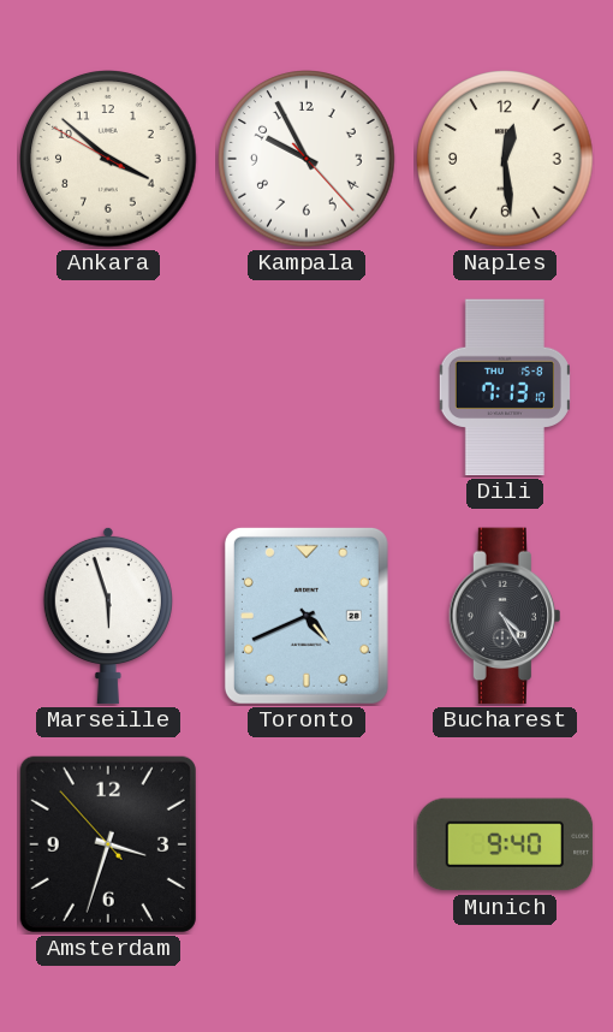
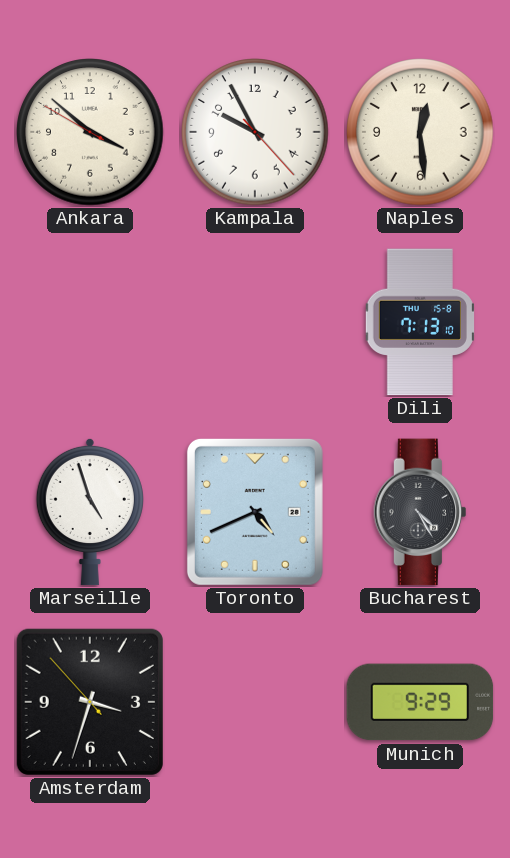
Marseille: 5:57 -> 4:57 (90, 512)
Munich: 9:40 -> 9:29 (420, 702)
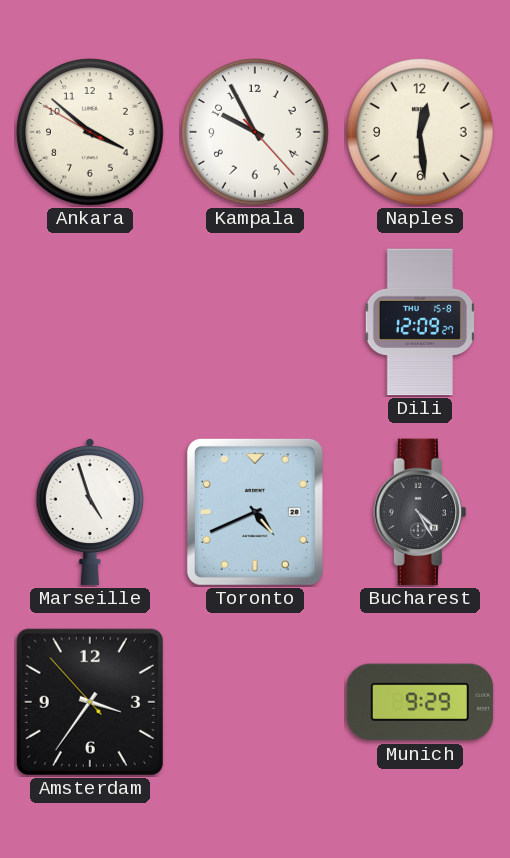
Dili: 7:13 -> 12:09 (420, 322)
Amsterdam: 3:32 -> 3:35 (90, 702)
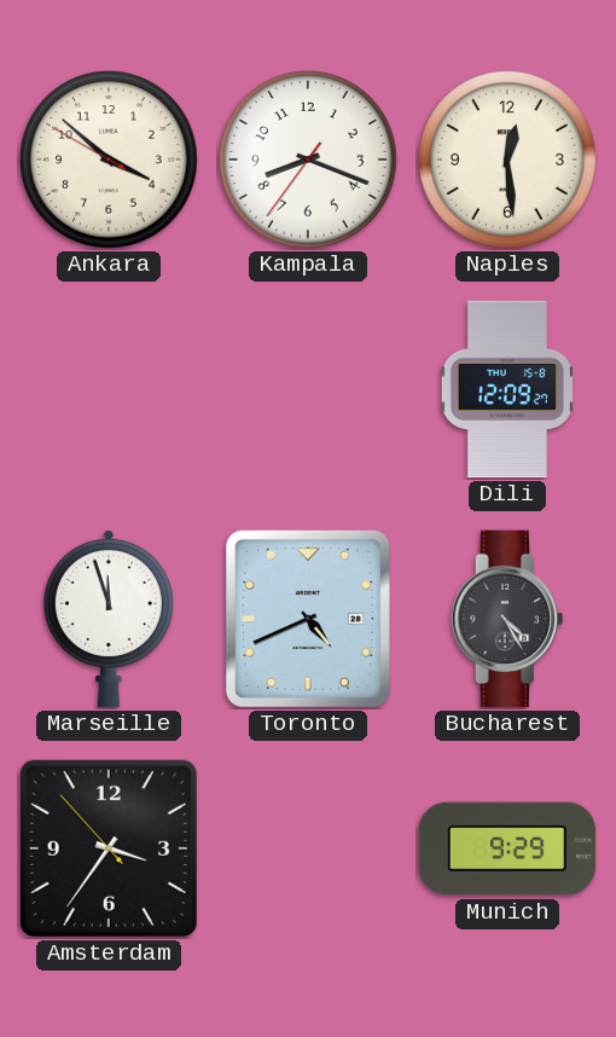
Kampala: 9:55 -> 8:18 (308, 160)
Marseille: 4:57 -> 11:57 (109, 619)
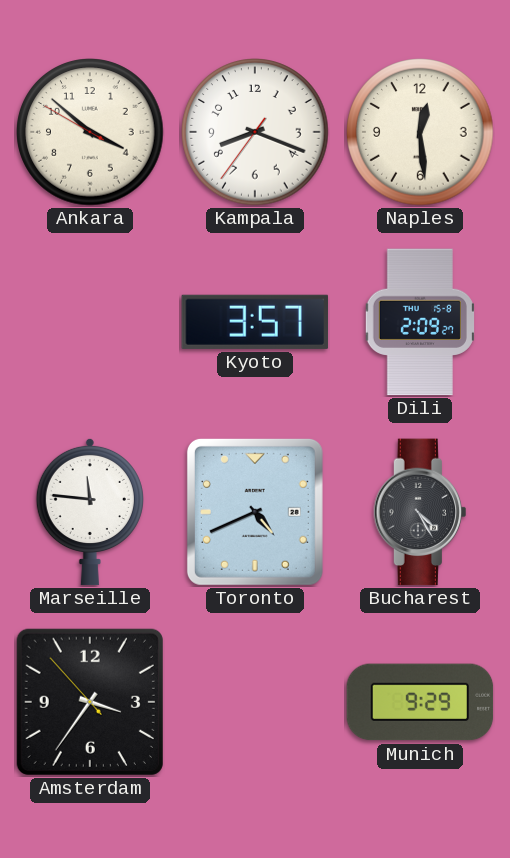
Kyoto: none -> 3:57 (255, 322)
Dili: 12:09 -> 2:09 (420, 322)
Marseille: 11:57 -> 11:46 (90, 512)
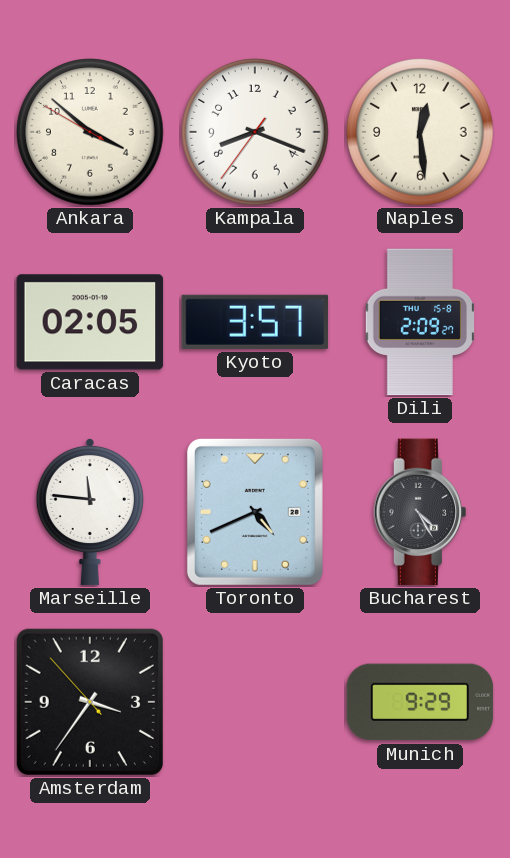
Caracas: none -> 02:05 (90, 322)
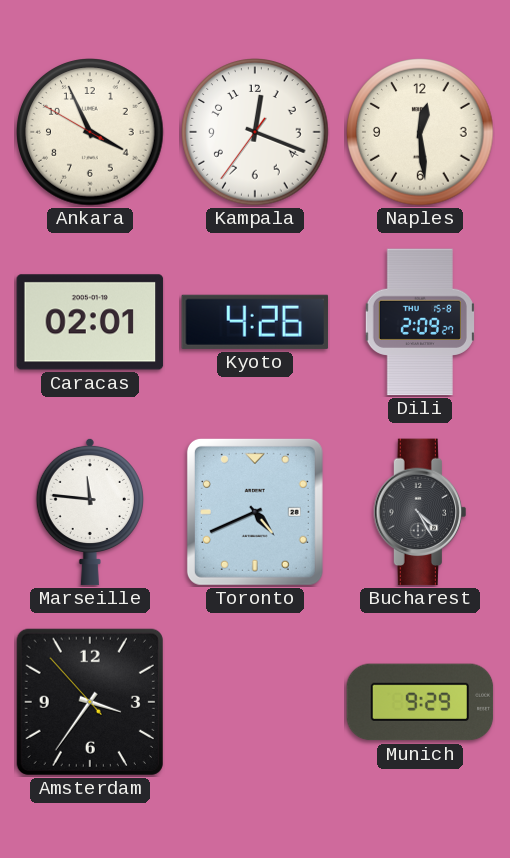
Ankara: 3:51 -> 3:55 (90, 132)
Kampala: 8:18 -> 12:18 (255, 132)
Caracas: 02:05 -> 02:01 (90, 322)
Kyoto: 3:57 -> 4:26 (255, 322)
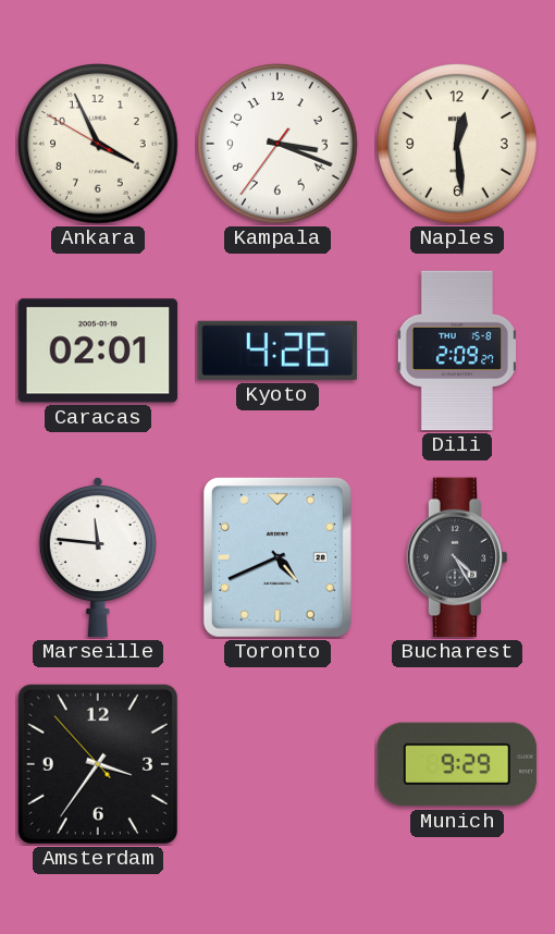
Kampala: 12:18 -> 3:18 (277, 144)
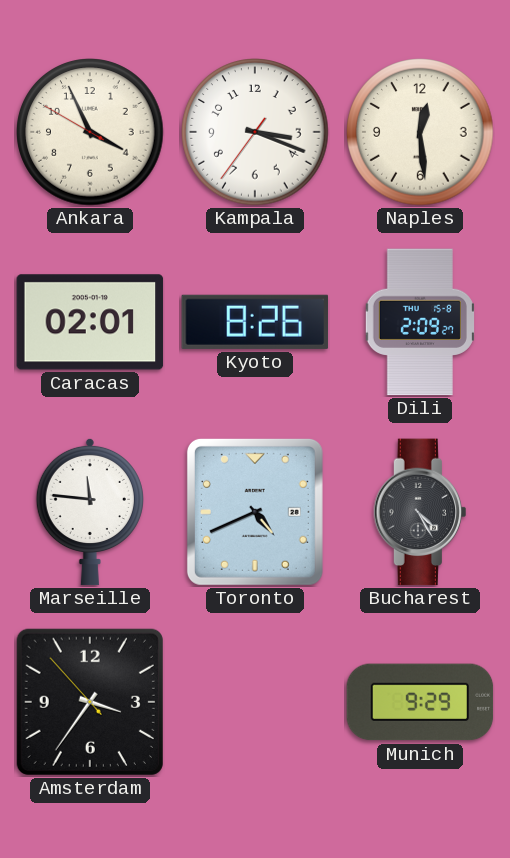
Kyoto: 4:26 -> 8:26 (255, 322)
